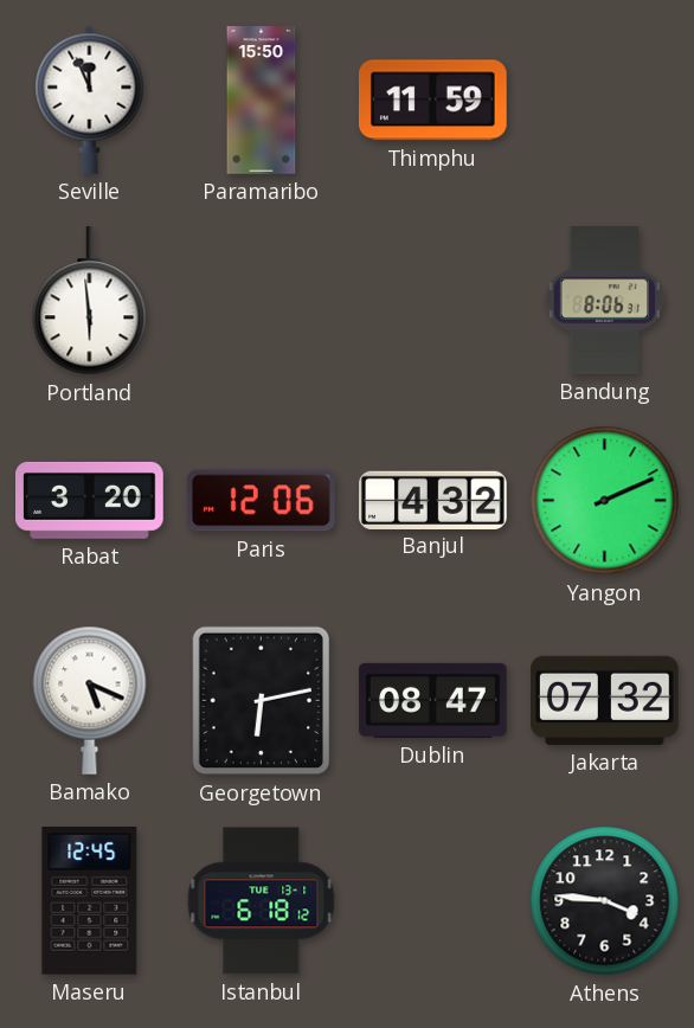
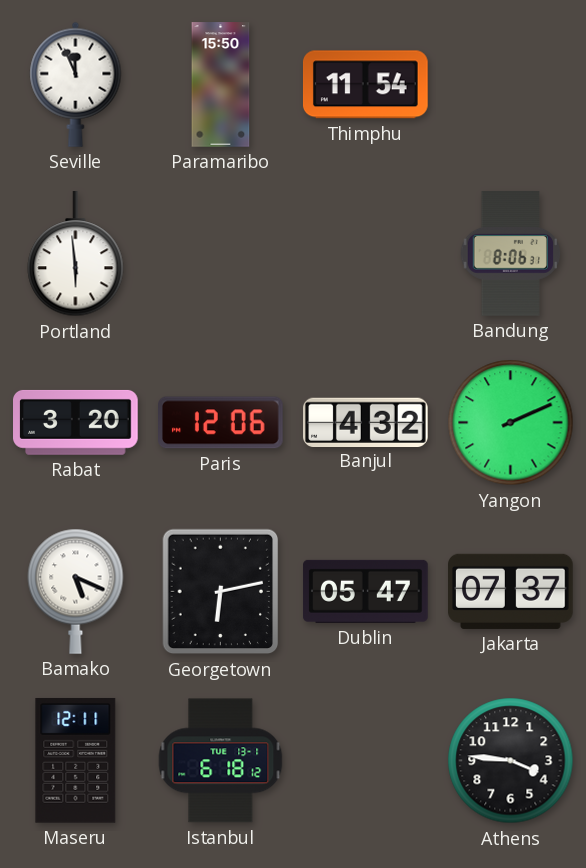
Thimphu: 11:59 -> 11:54 (365, 85)
Dublin: 08:47 -> 05:47 (366, 591)
Jakarta: 07:32 -> 07:37 (511, 591)
Maseru: 12:45 -> 12:11 (76, 760)
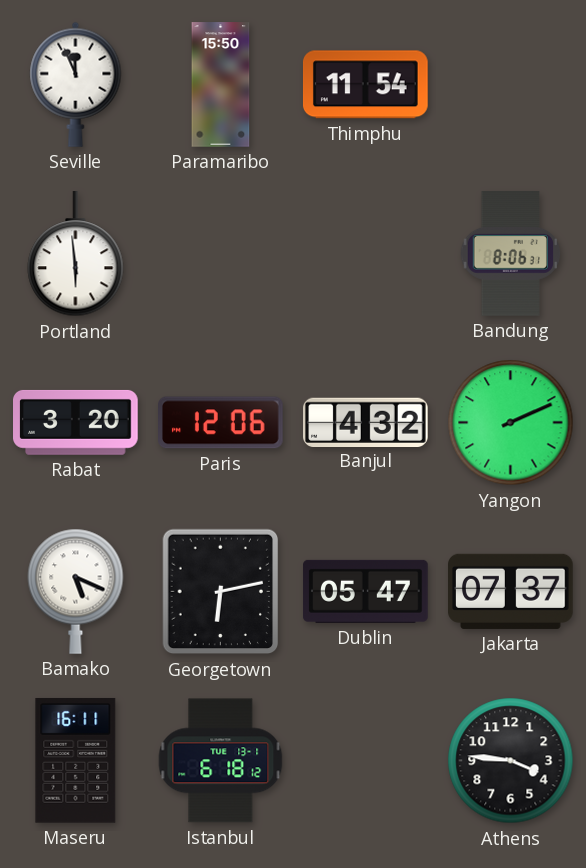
Maseru: 12:11 -> 16:11 (76, 760)
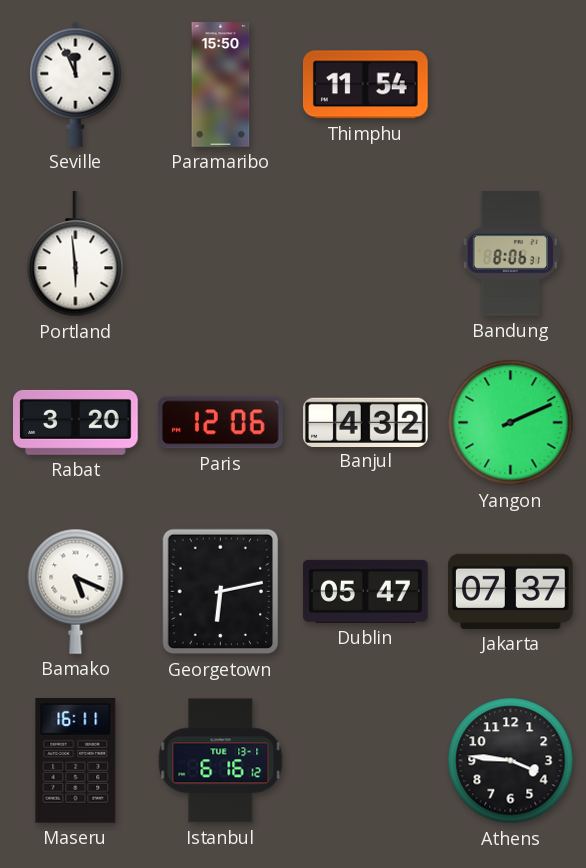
Istanbul: 6:18 -> 6:16 (221, 761)
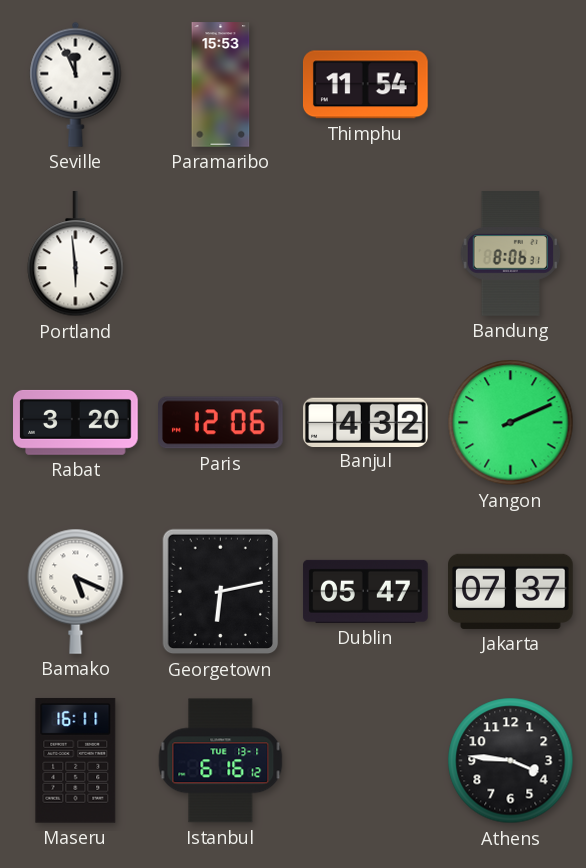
Paramaribo: 15:50 -> 15:53 (221, 85)
